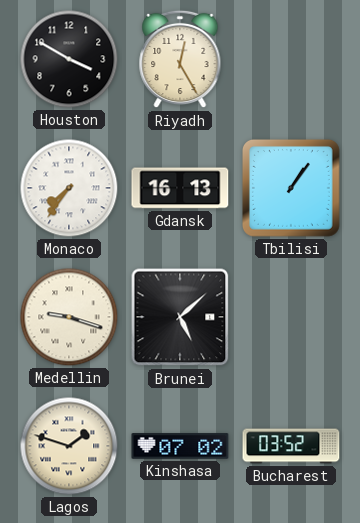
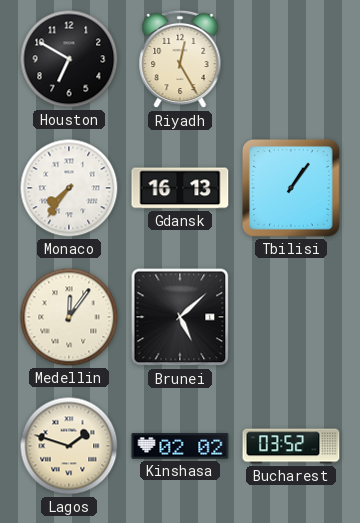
Houston: 3:50 -> 6:50 (69, 59)
Medellin: 9:18 -> 12:06 (69, 317)
Kinshasa: 07:02 -> 02:02 (180, 446)
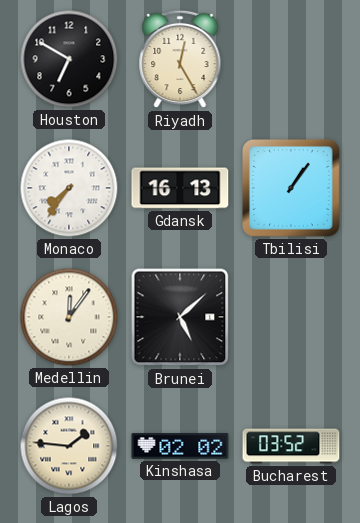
Lagos: 1:48 -> 1:46 (69, 446)
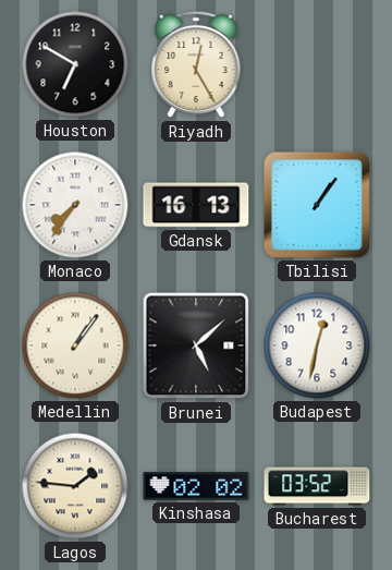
Medellin: 12:06 -> 1:06 (75, 345)
Budapest: none -> 12:32 (317, 345)
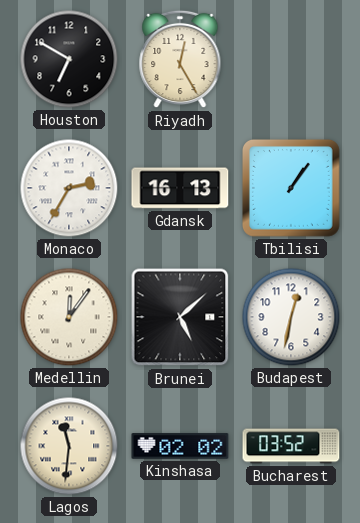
Monaco: 7:36 -> 2:35 (69, 188)
Medellin: 1:06 -> 12:06 (69, 317)
Lagos: 1:46 -> 11:31 (69, 446)
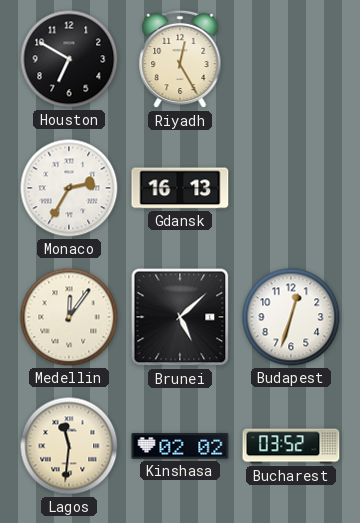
Tbilisi: 1:06 -> none (291, 188)
Budapest: 12:32 -> 12:33 (291, 317)
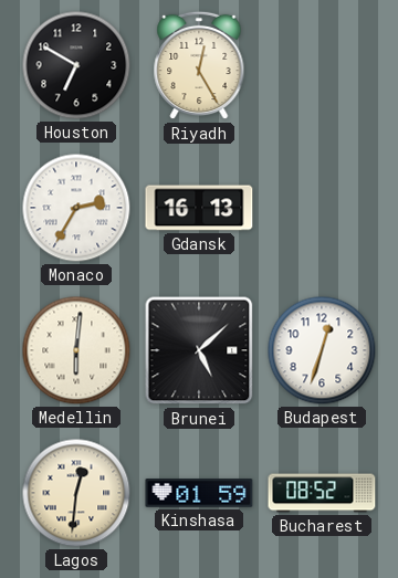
Medellin: 12:06 -> 6:01 (76, 350)
Lagos: 11:31 -> 12:31 (76, 493)
Kinshasa: 02:02 -> 01:59 (199, 493)
Bucharest: 03:52 -> 08:52 (322, 493)
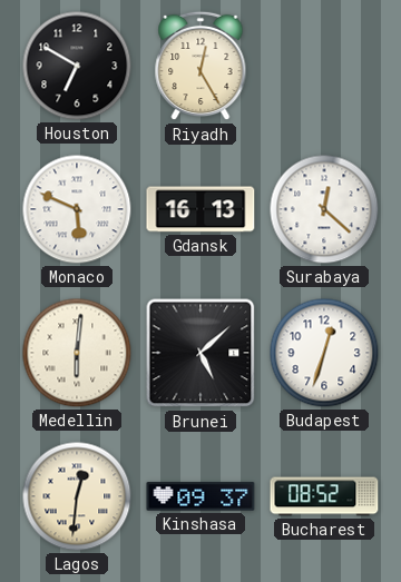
Monaco: 2:35 -> 5:49 (77, 209)
Surabaya: none -> 12:22 (324, 209)
Kinshasa: 01:59 -> 09:37 (200, 496)
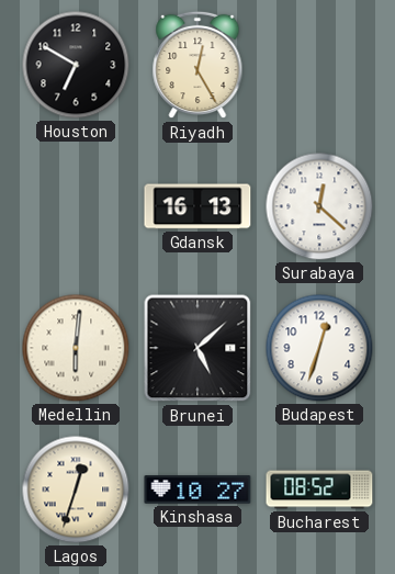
Monaco: 5:49 -> none (77, 209)
Lagos: 12:31 -> 12:33 (76, 489)
Kinshasa: 09:37 -> 10:27 (198, 489)
